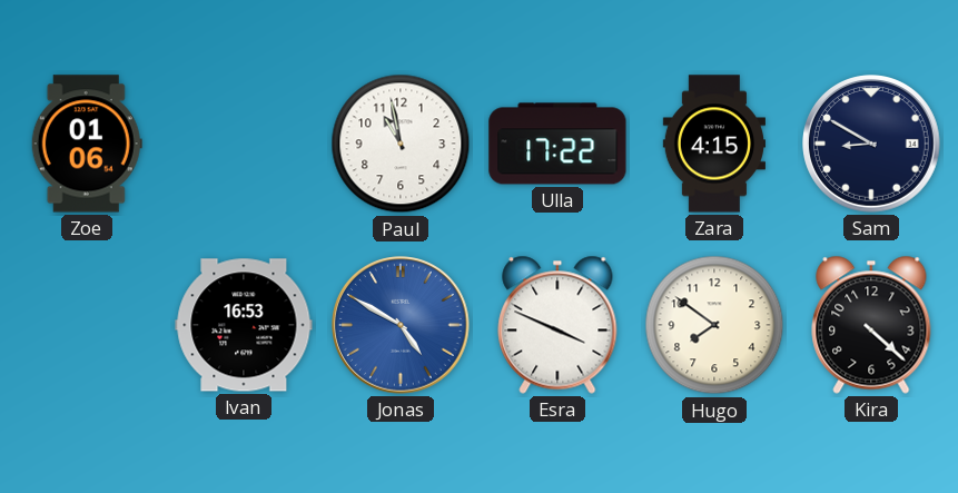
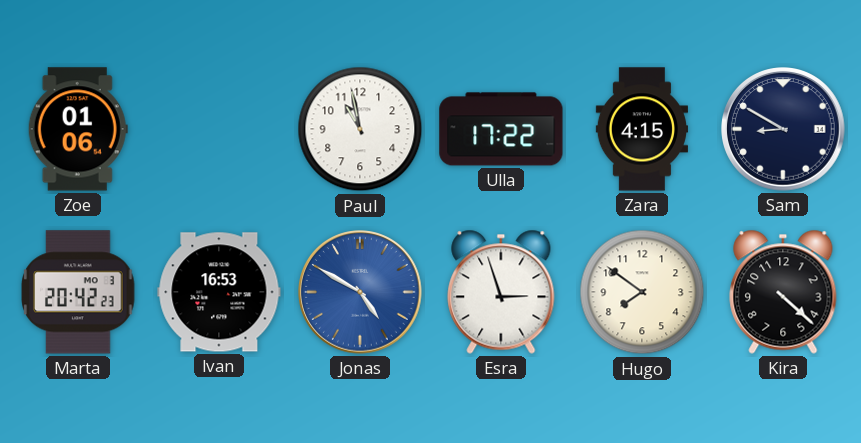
Marta: none -> 20:42 (78, 292)
Esra: 3:49 -> 2:57 (501, 292)
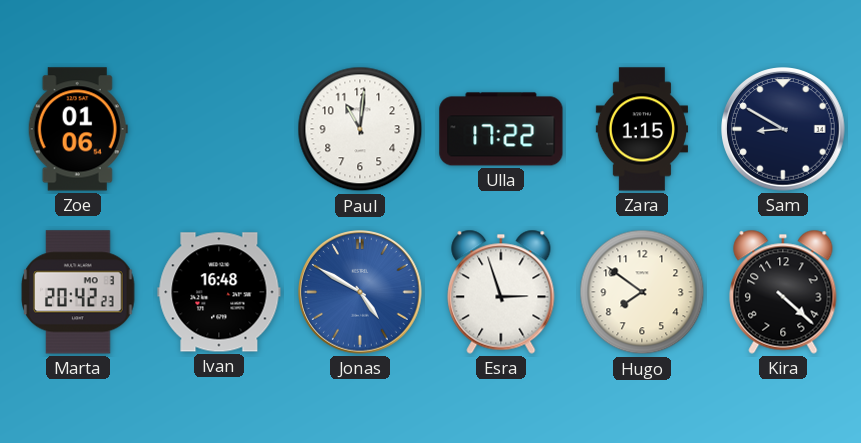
Paul: 10:58 -> 11:01 (360, 129)
Zara: 4:15 -> 1:15 (641, 129)
Ivan: 16:53 -> 16:48 (219, 292)
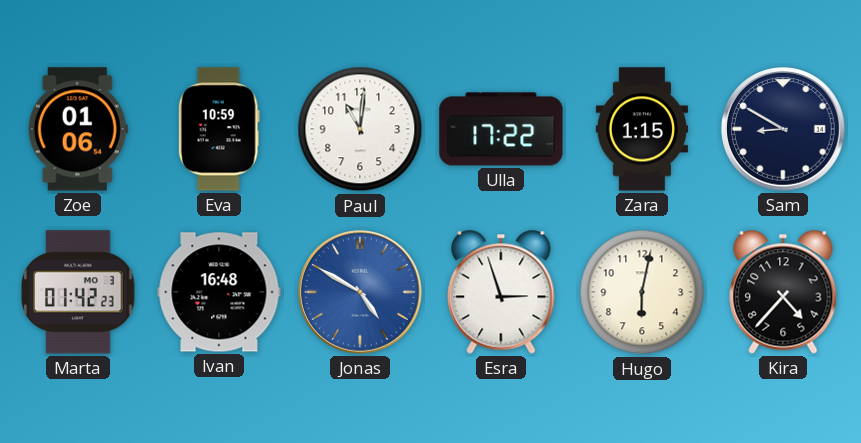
Eva: none -> 10:59 (219, 129)
Marta: 20:42 -> 01:42 (78, 292)
Hugo: 7:51 -> 6:02 (642, 292)
Kira: 4:22 -> 4:37 (783, 292)
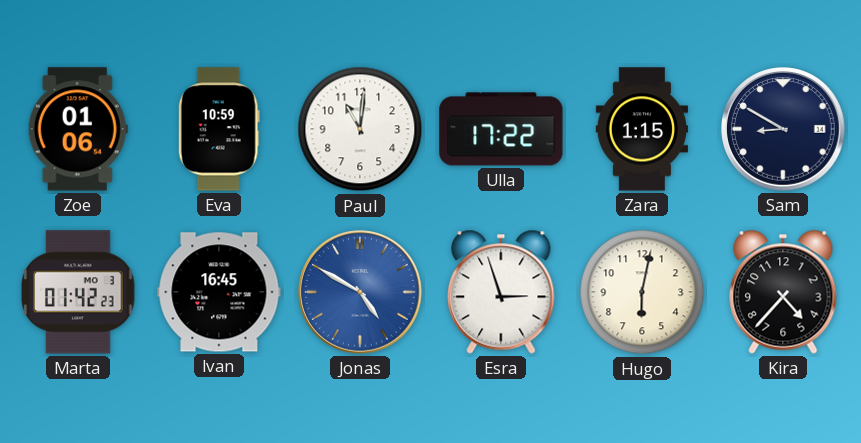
Ivan: 16:48 -> 16:45 (219, 292)
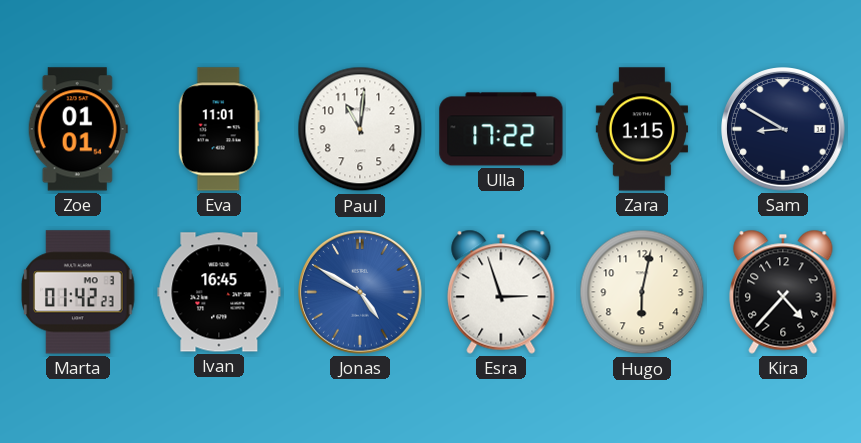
Zoe: 01:06 -> 01:01 (78, 129)
Eva: 10:59 -> 11:01 (219, 129)
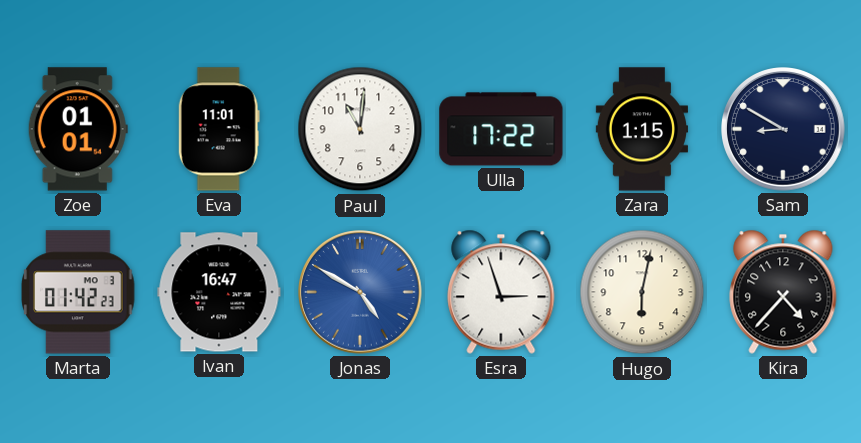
Ivan: 16:45 -> 16:47 (219, 292)
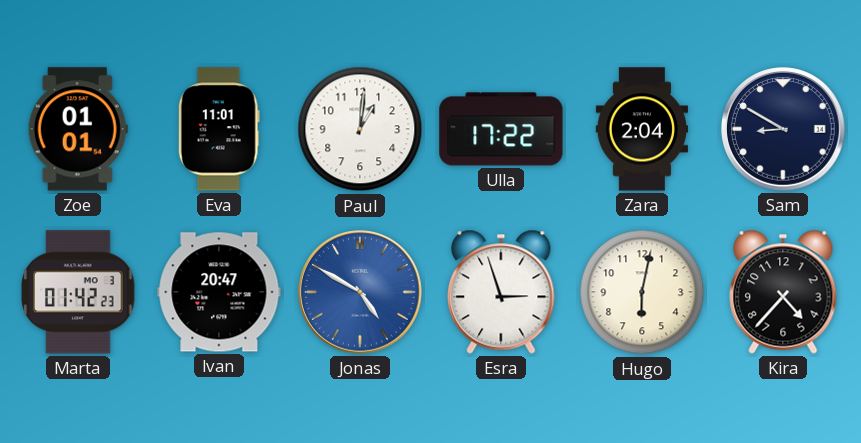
Paul: 11:01 -> 1:01 (360, 129)
Zara: 1:15 -> 2:04 (641, 129)
Ivan: 16:47 -> 20:47 (219, 292)
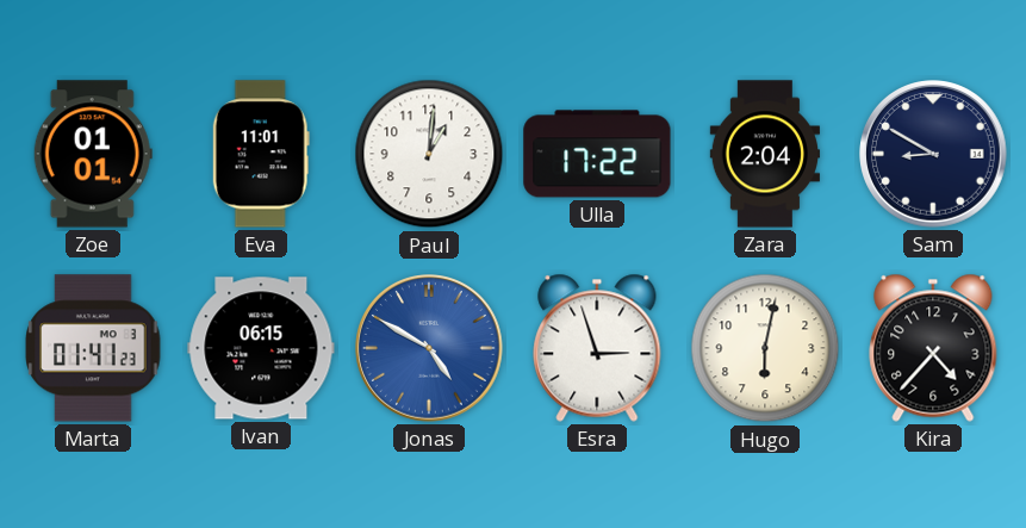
Marta: 01:42 -> 01:41 (93, 348)
Ivan: 20:47 -> 06:15 (261, 348)
